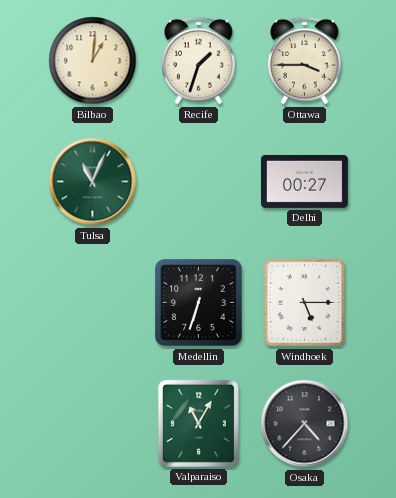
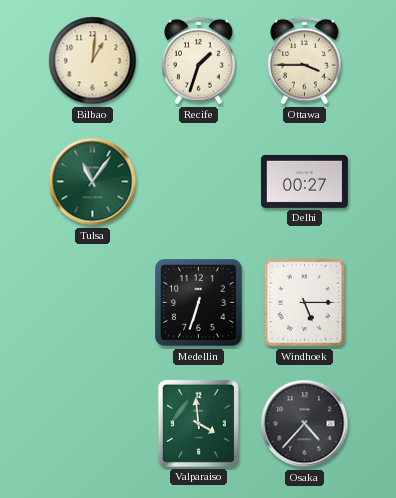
Tulsa: 11:04 -> 11:06 (93, 182)
Valparaiso: 11:05 -> 3:59 (198, 423)
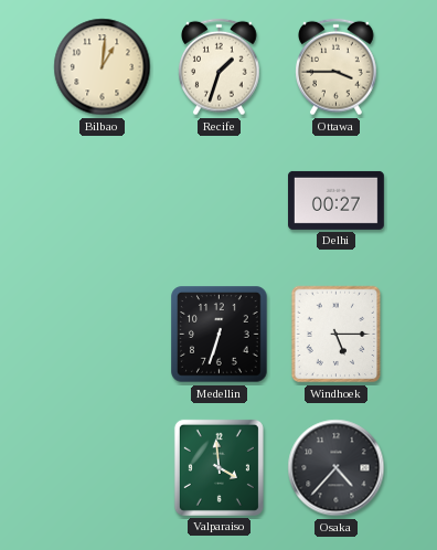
Tulsa: 11:06 -> none (93, 182)
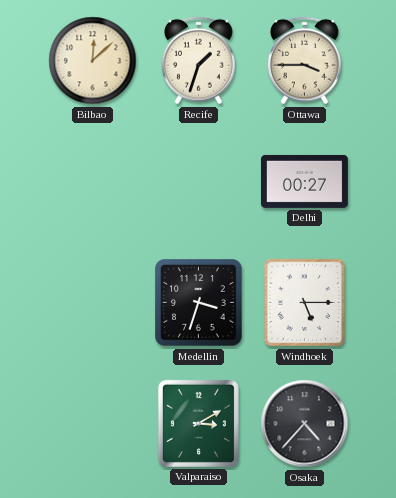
Bilbao: 1:01 -> 12:08 (93, 61)
Medellin: 6:33 -> 3:33 (199, 303)
Valparaiso: 3:59 -> 3:10 (198, 423)
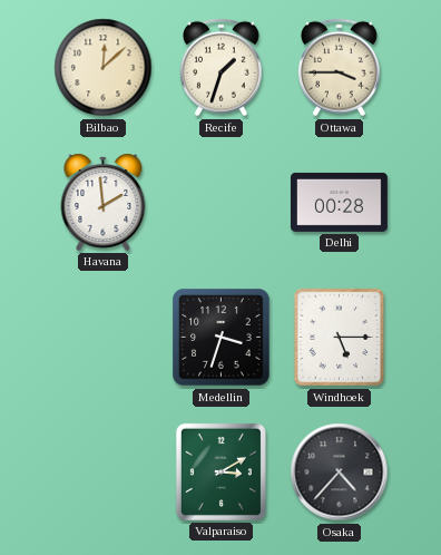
Havana: none -> 1:59 (104, 202)
Delhi: 00:27 -> 00:28 (339, 202)
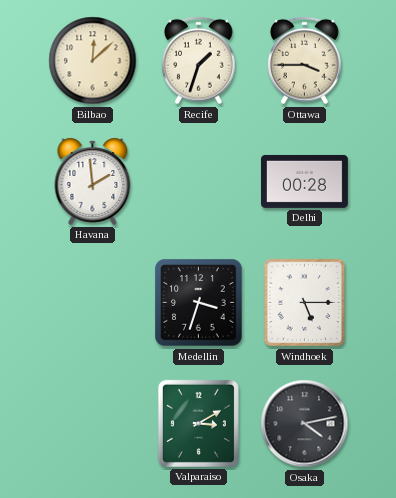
Osaka: 4:37 -> 4:13 (305, 424)
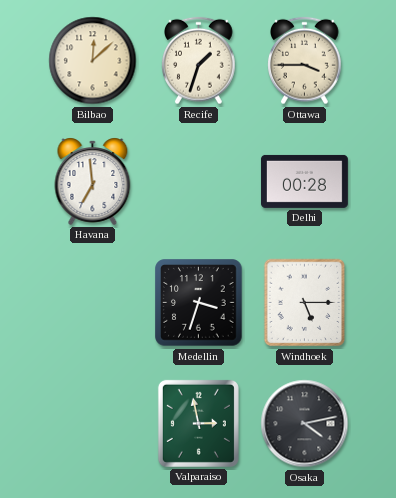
Havana: 1:59 -> 6:59 (93, 181)
Valparaiso: 3:10 -> 2:58 (198, 423)
